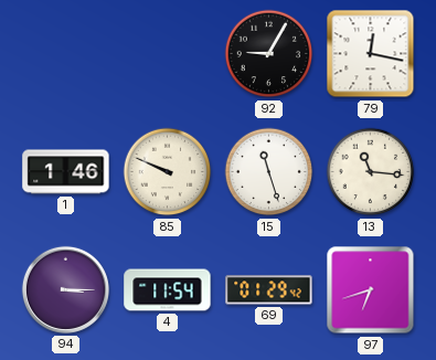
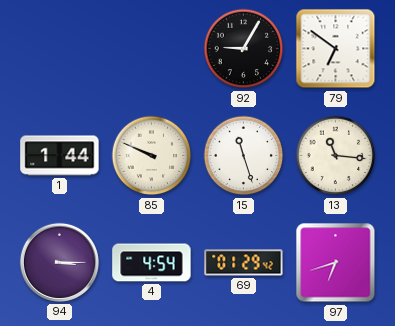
79: 12:17 -> 6:51 (336, 49)
1: 1:46 -> 1:44 (60, 156)
4: 11:54 -> 4:54 (152, 263)
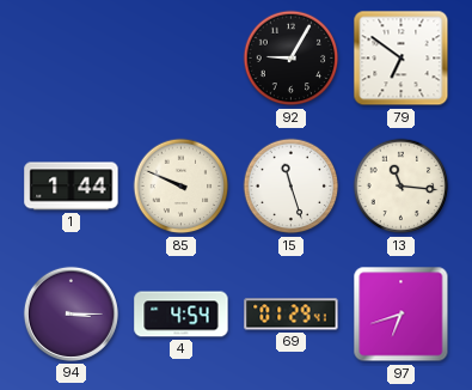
69: 01:29:42 -> 01:29:41 (292, 315)
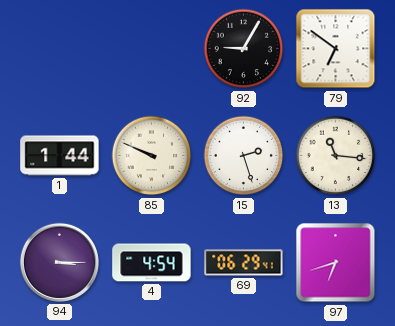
15: 11:27 -> 2:27 (244, 156)
69: 01:29 -> 06:29 (244, 263)
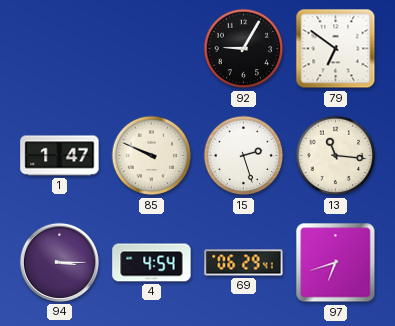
1: 1:44 -> 1:47 (60, 156)
